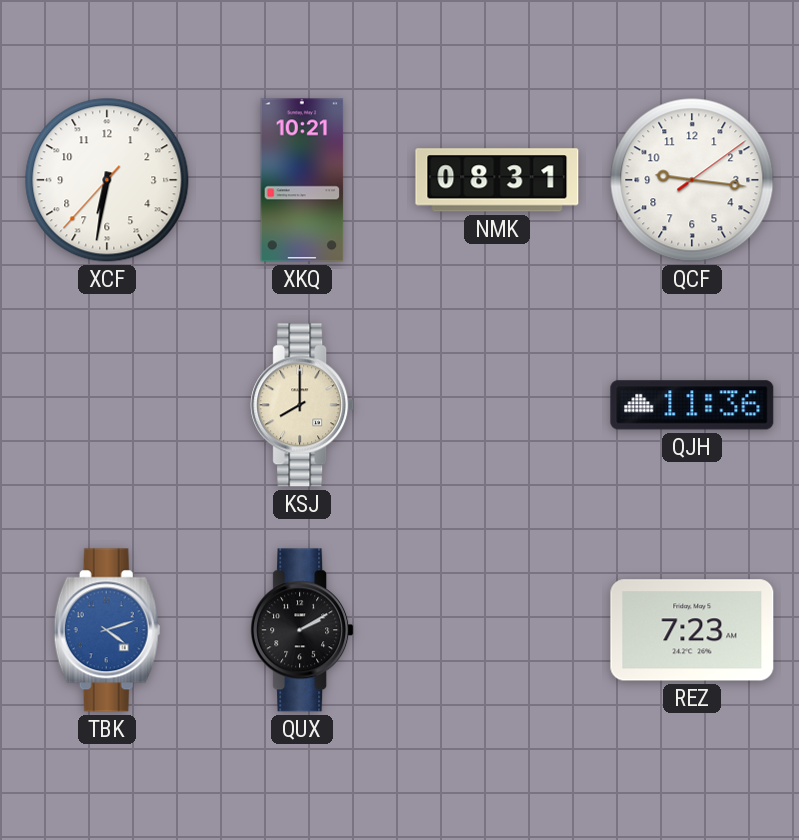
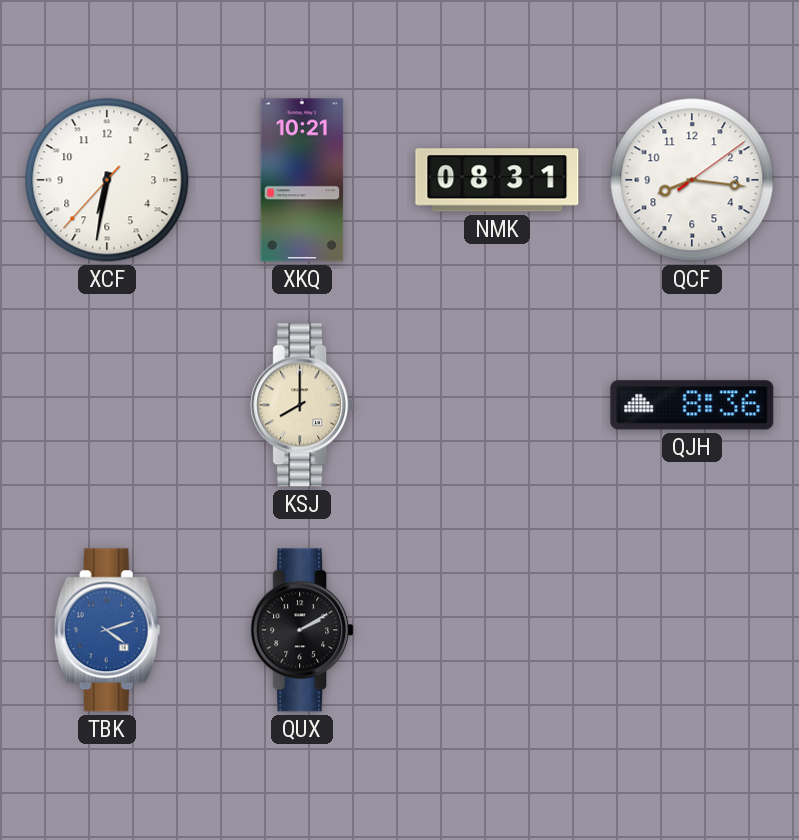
QCF: 9:16 -> 8:16 (692, 180)
QJH: 11:36 -> 8:36 (692, 405)
REZ: 7:23 -> none (692, 630)
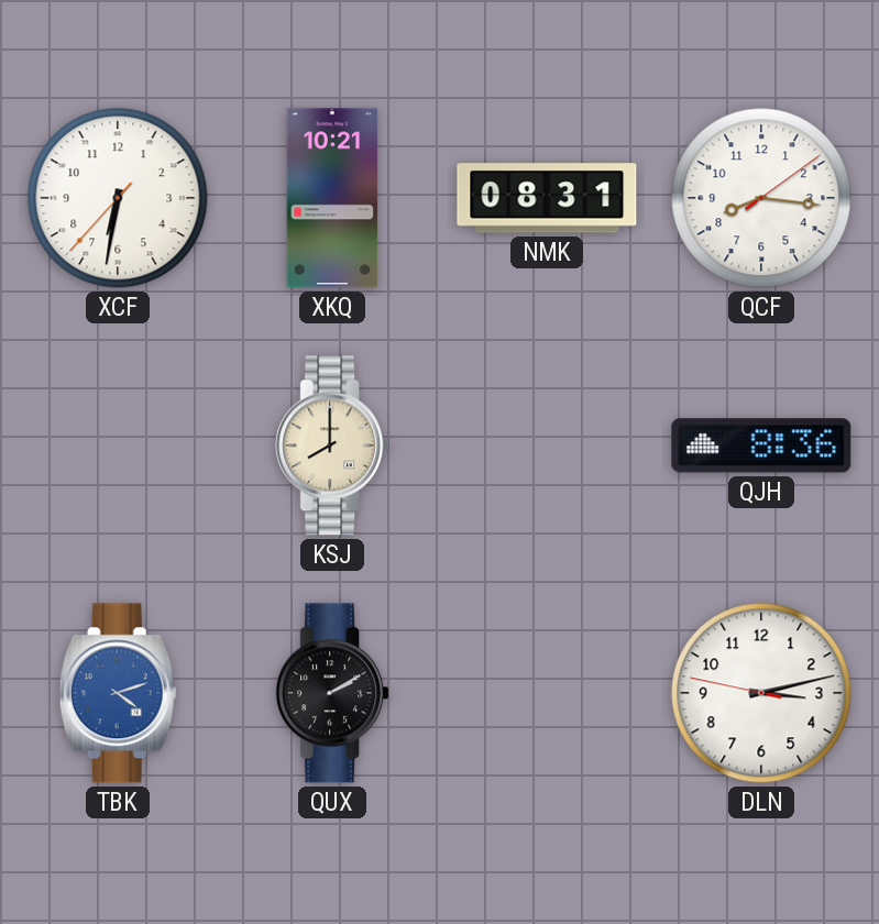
DLN: none -> 3:12 (761, 693)
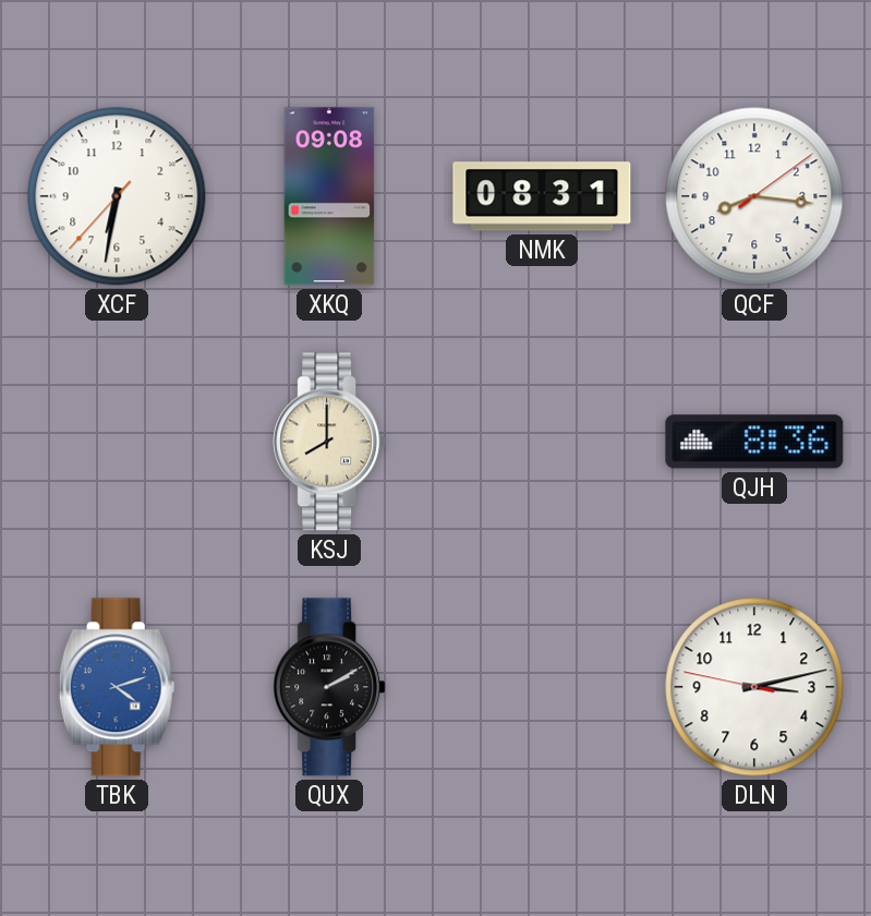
XKQ: 10:21 -> 09:08 (329, 196)
